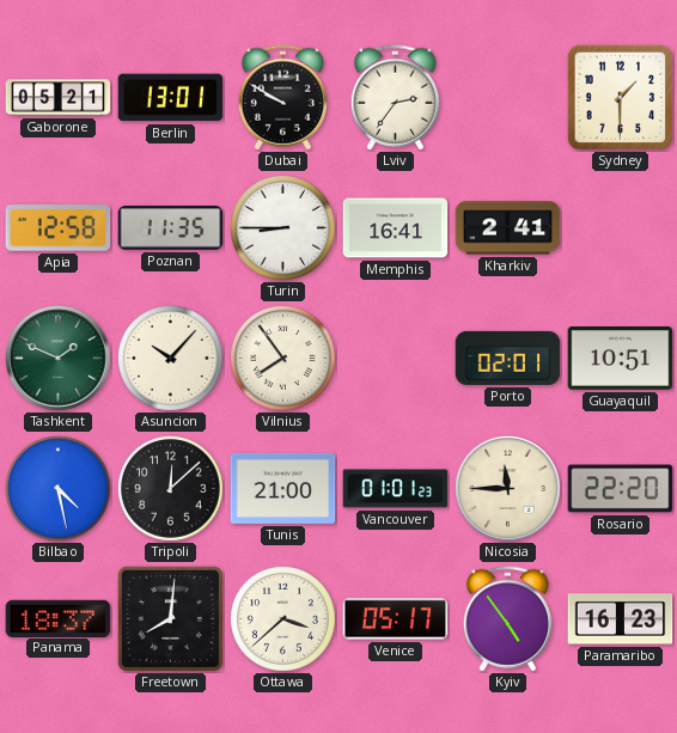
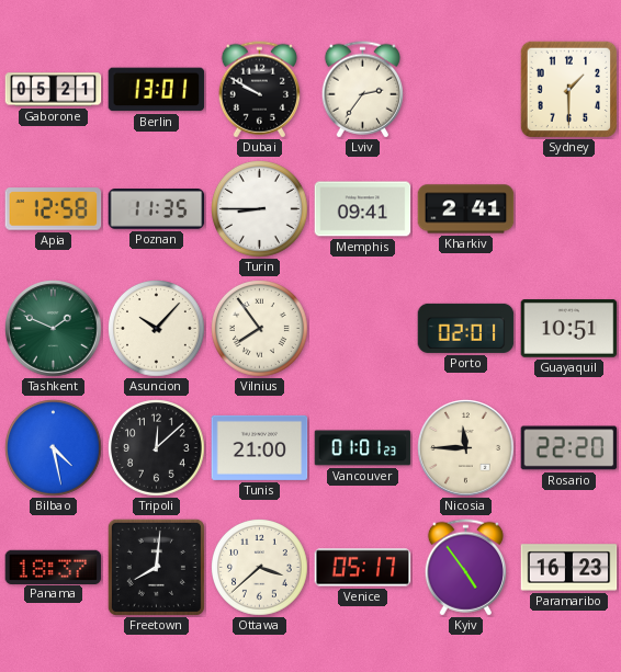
Memphis: 16:41 -> 09:41 (363, 209)
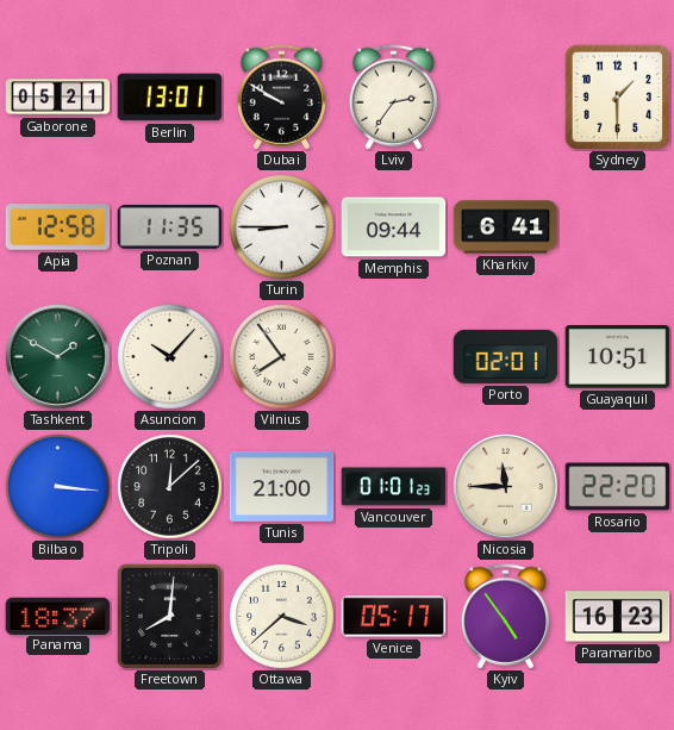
Memphis: 09:41 -> 09:44 (394, 227)
Kharkiv: 2:41 -> 6:41 (506, 227)
Tashkent: 1:49 -> 1:50 (58, 357)
Bilbao: 4:28 -> 3:16 (58, 487)
